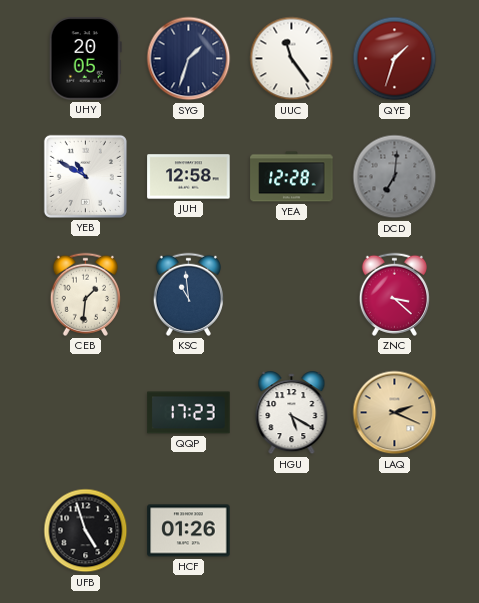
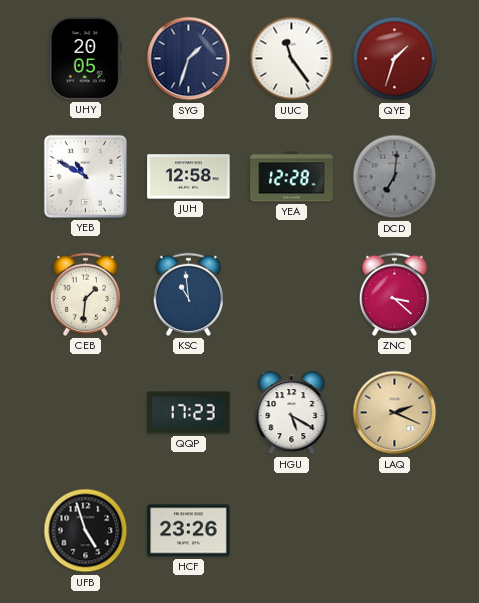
HCF: 01:26 -> 23:26 (189, 531)
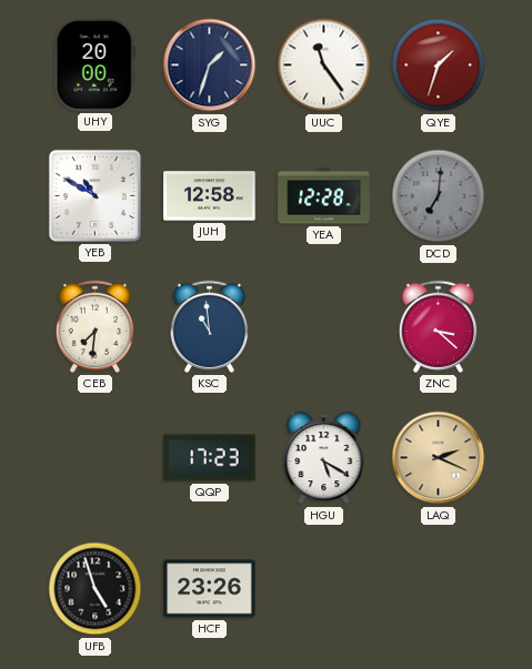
UHY: 20:05 -> 20:00 (94, 65)
CEB: 1:31 -> 7:31 (94, 326)
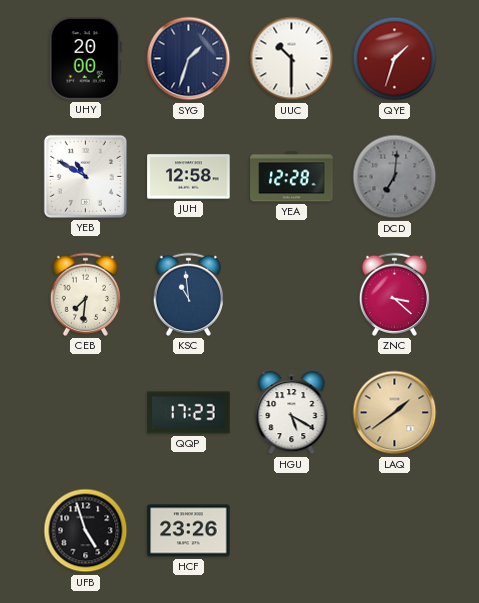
UUC: 11:24 -> 10:30 (292, 59)
LAQ: 2:19 -> 1:39 (395, 413)
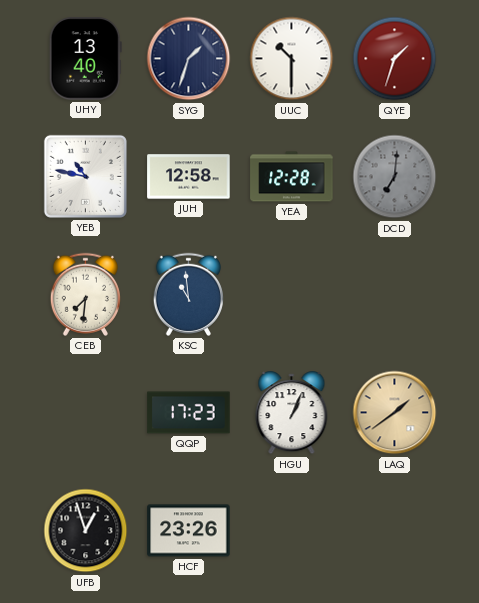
UHY: 20:00 -> 13:40 (85, 59)
YEB: 10:50 -> 10:47 (85, 176)
ZNC: 3:22 -> none (394, 294)
HGU: 5:20 -> 1:04 (292, 413)
UFB: 4:57 -> 12:57 (86, 531)
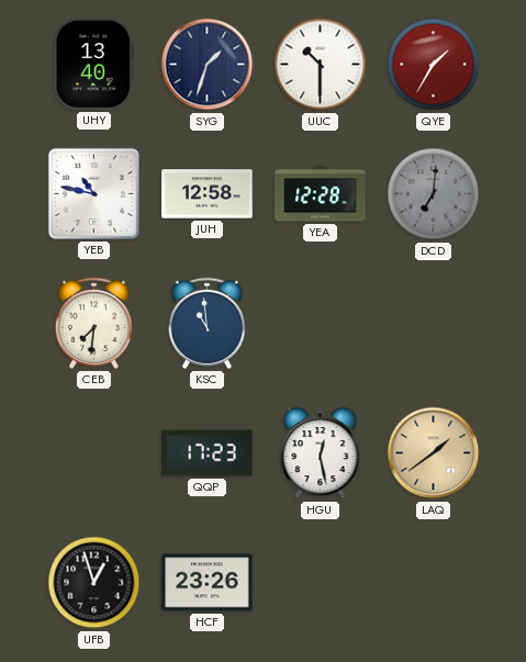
QYE: 1:33 -> 1:35 (434, 65)
HGU: 1:04 -> 12:28 (321, 453)
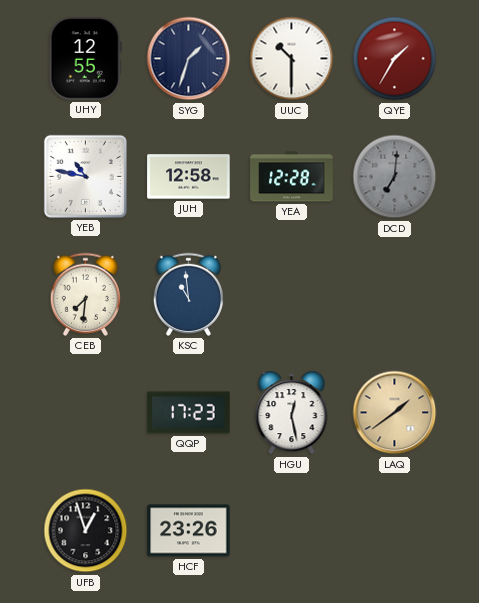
UHY: 13:40 -> 12:55 (85, 59)
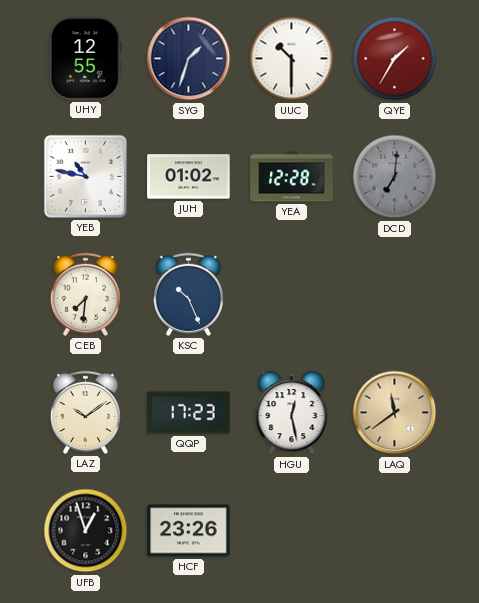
JUH: 12:58 -> 01:02 (189, 177)
KSC: 10:59 -> 10:26 (188, 294)
LAZ: none -> 10:09 (85, 412)
LAQ: 1:39 -> 11:39 (395, 413)
